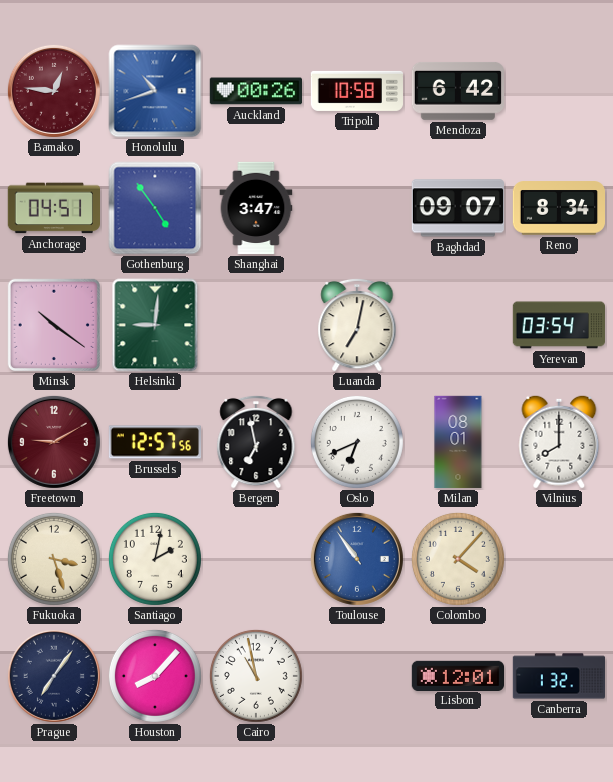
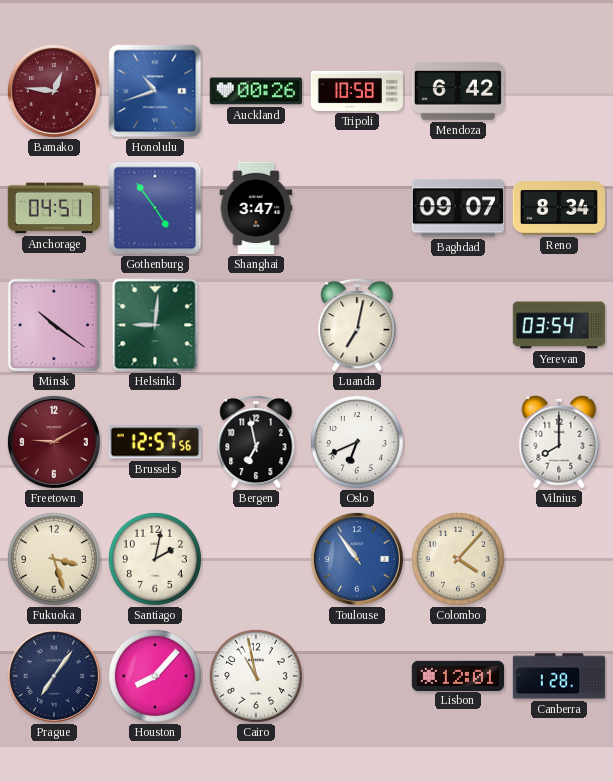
Milan: 08:01 -> none (458, 442)
Canberra: 1:32 -> 1:28 (559, 676)
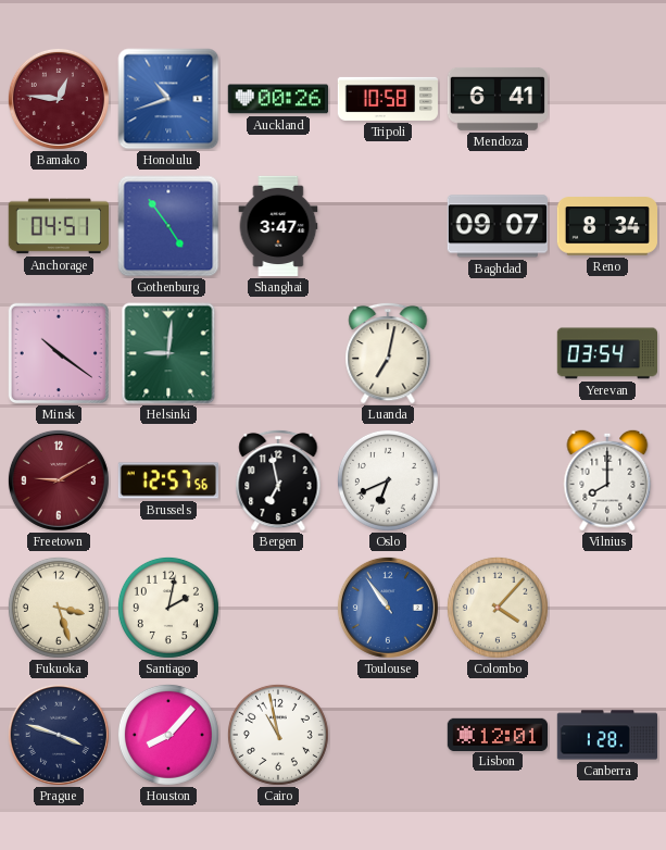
Mendoza: 6:42 -> 6:41 (497, 99)
Prague: 7:06 -> 3:48 (59, 735)
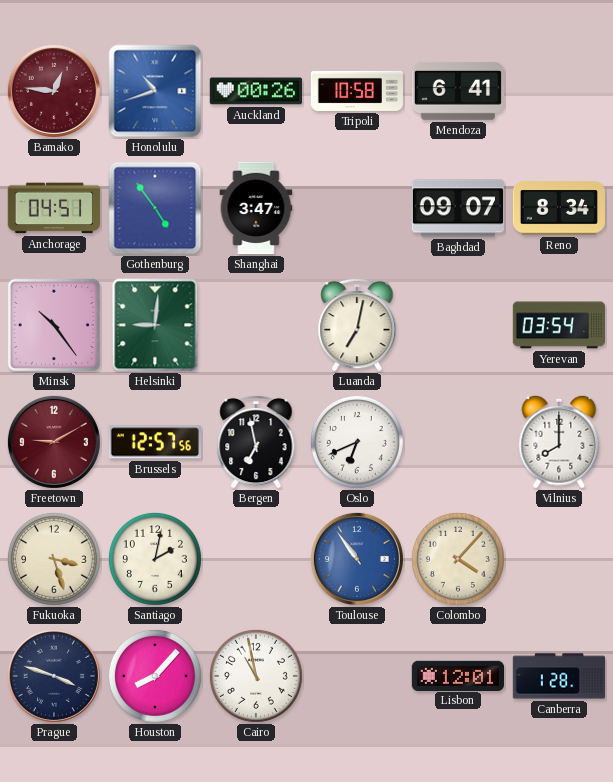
Minsk: 10:21 -> 10:24 (54, 325)
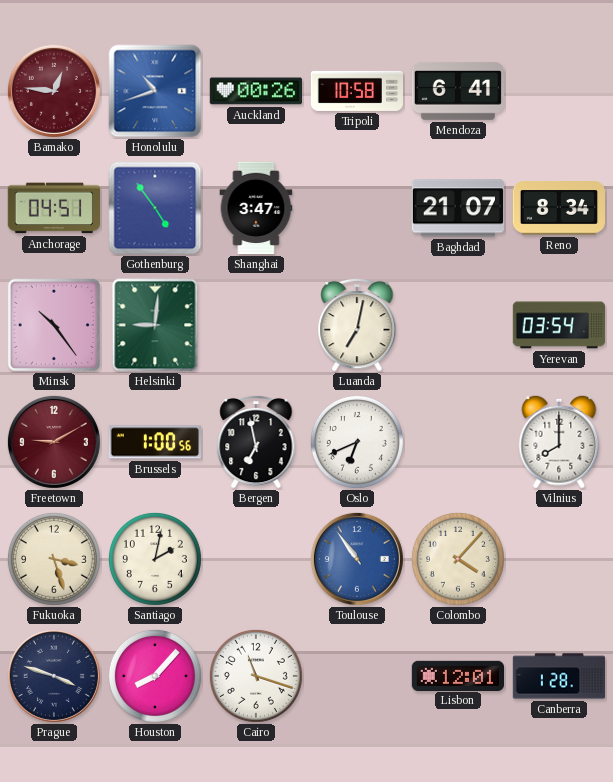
Baghdad: 09:07 -> 21:07 (458, 208)
Brussels: 12:57 -> 1:00 (154, 442)
Cairo: 10:58 -> 11:18 (256, 676)
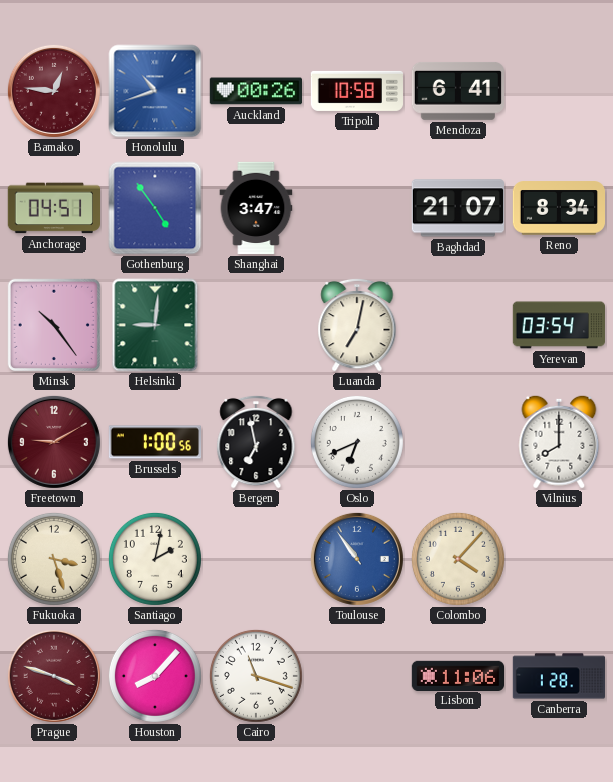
Prague dial: navy -> burgundy (54, 676)
Lisbon: 12:01 -> 11:06 (457, 675)
